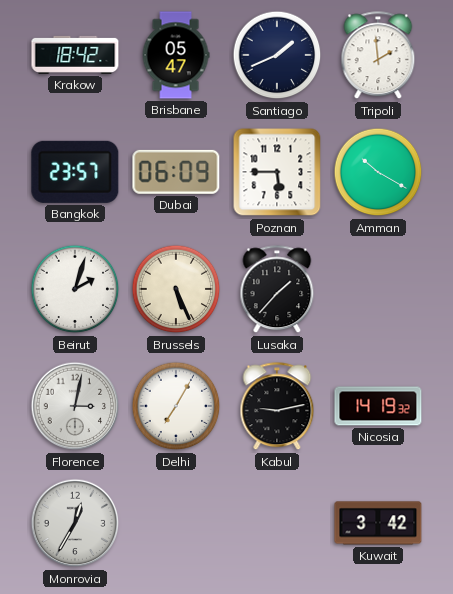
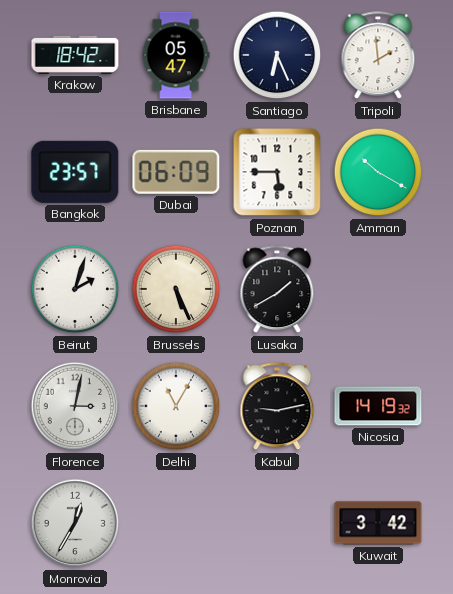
Santiago: 1:41 -> 6:26 (277, 55)
Lusaka: 1:37 -> 1:40 (277, 290)
Delhi: 7:05 -> 11:05 (176, 406)
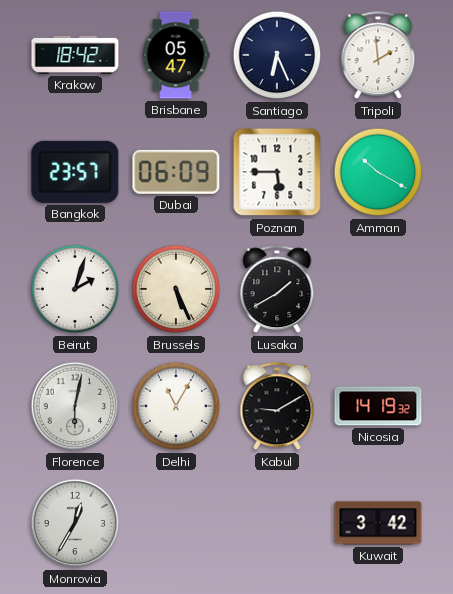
Florence: 3:02 -> 6:02 (75, 406)
Kabul: 9:13 -> 9:10 (277, 407)
